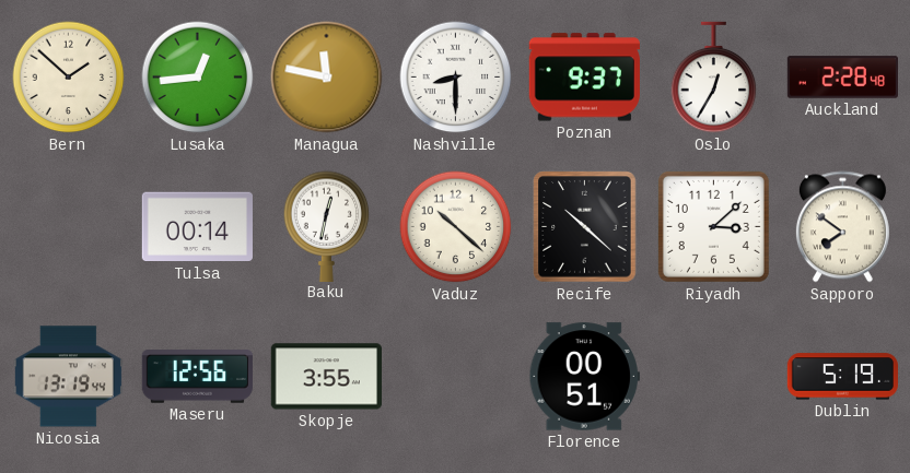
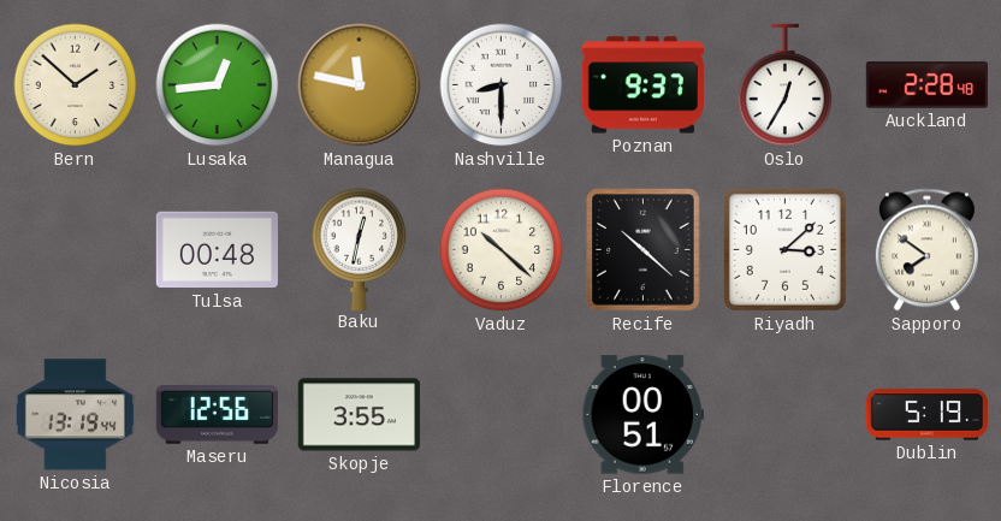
Tulsa: 00:14 -> 00:48 (217, 250)
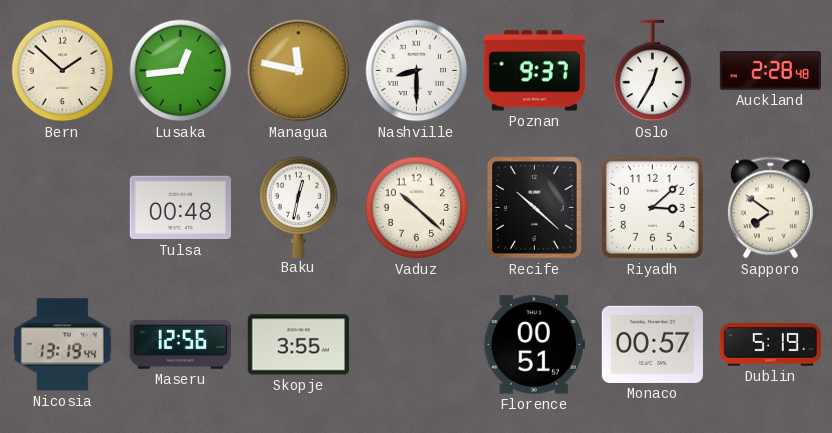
Monaco: none -> 00:57 (652, 344)
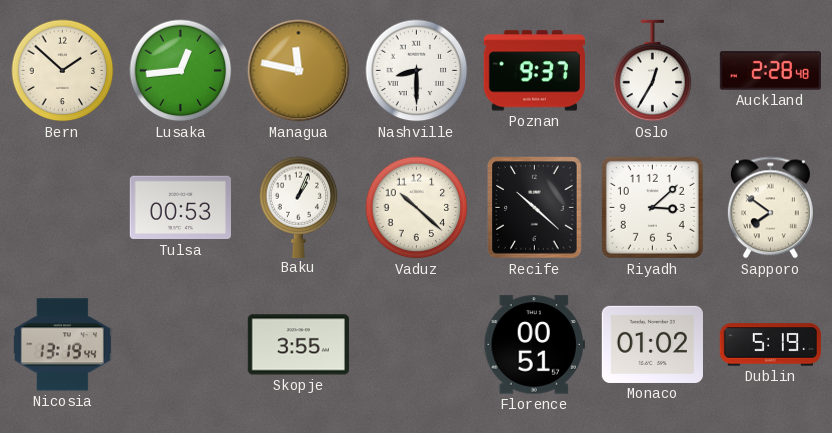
Tulsa: 00:48 -> 00:53 (180, 208)
Baku: 12:32 -> 1:04 (299, 207)
Maseru: 12:56 -> none (180, 345)
Monaco: 00:57 -> 01:02 (652, 344)
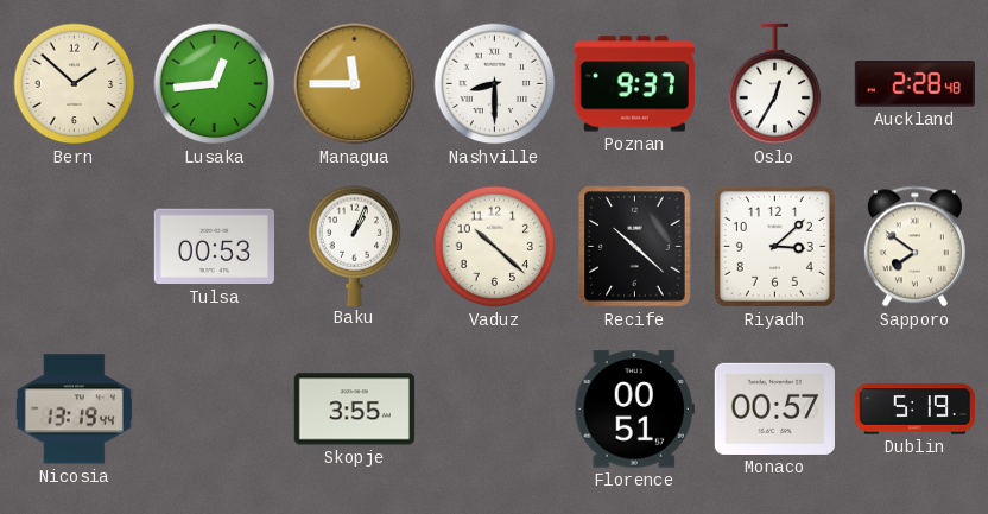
Managua: 11:47 -> 11:45 (355, 84)
Monaco: 01:02 -> 00:57 (774, 408)
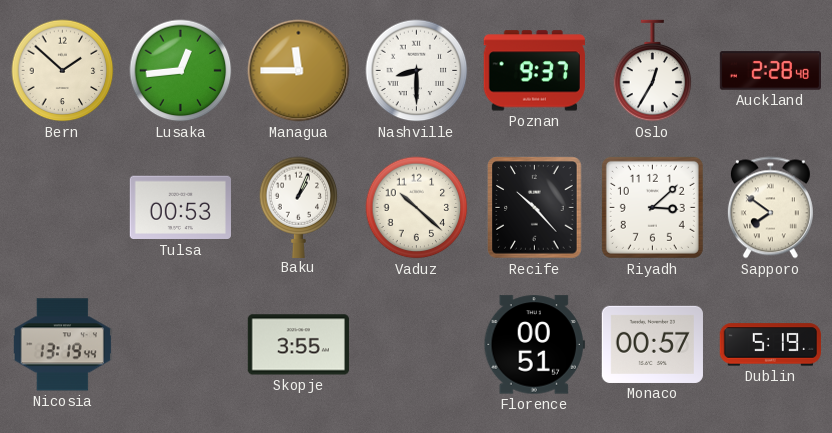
Recife: 10:22 -> 10:23 (535, 208)
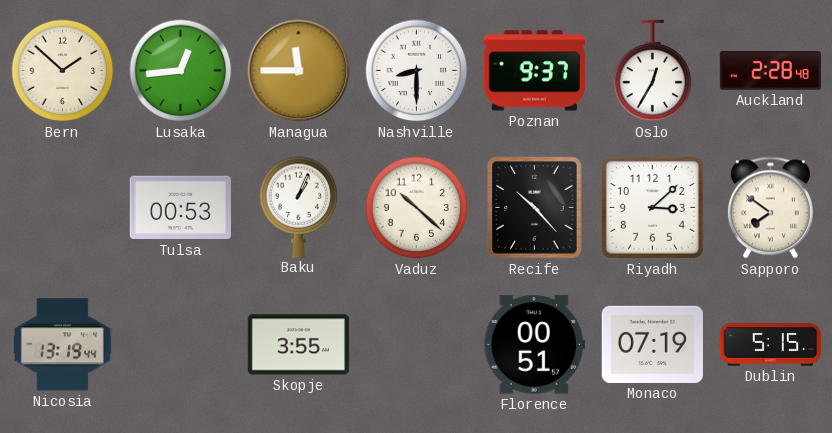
Monaco: 00:57 -> 07:19 (652, 344)
Dublin: 5:19 -> 5:15 (770, 345)
